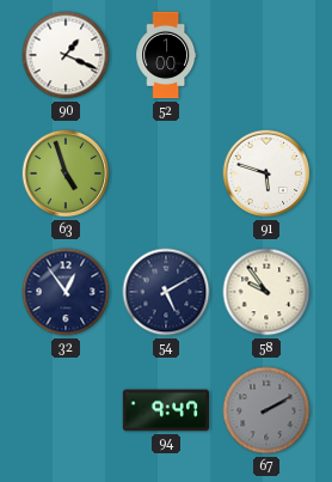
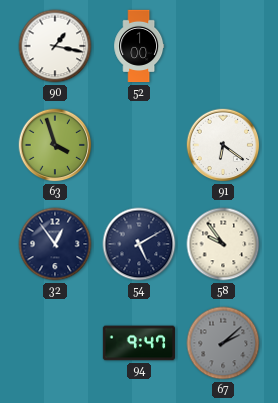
90: 1:19 -> 1:17 (55, 46)
63: 4:57 -> 3:57 (55, 145)
91: 5:48 -> 6:21 (223, 145)
67: 2:10 -> 2:08 (223, 343)
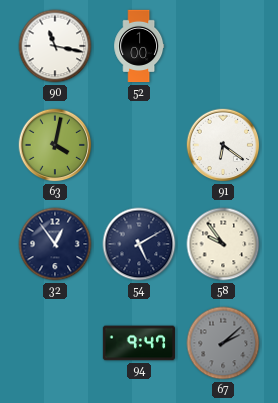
90: 1:17 -> 11:17 (55, 46)
63: 3:57 -> 4:02 (55, 145)
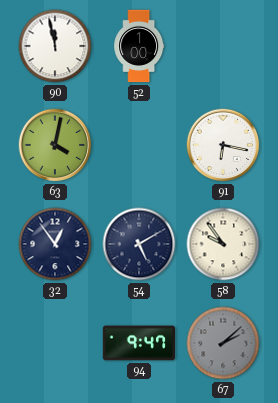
90: 11:17 -> 11:58 (55, 46)
91: 6:21 -> 6:17 (223, 145)
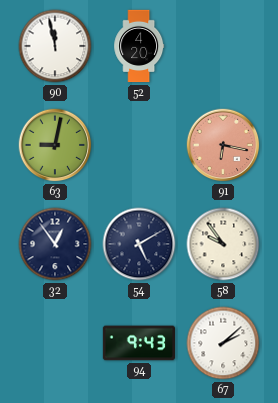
52: 1:00 -> 4:20 (139, 46)
63: 4:02 -> 9:02 (55, 145)
91 dial: white -> salmon (223, 145)
94: 9:47 -> 9:43 (138, 343)
67 dial: grey -> white (223, 343)
